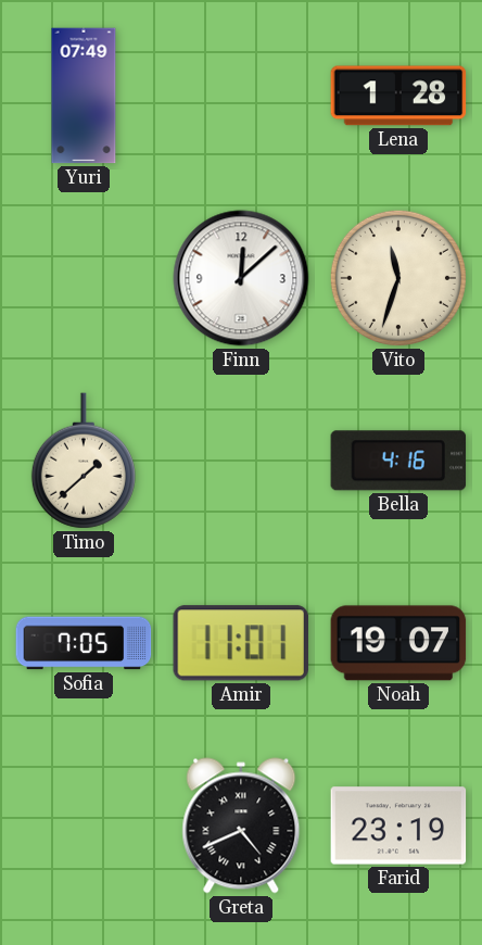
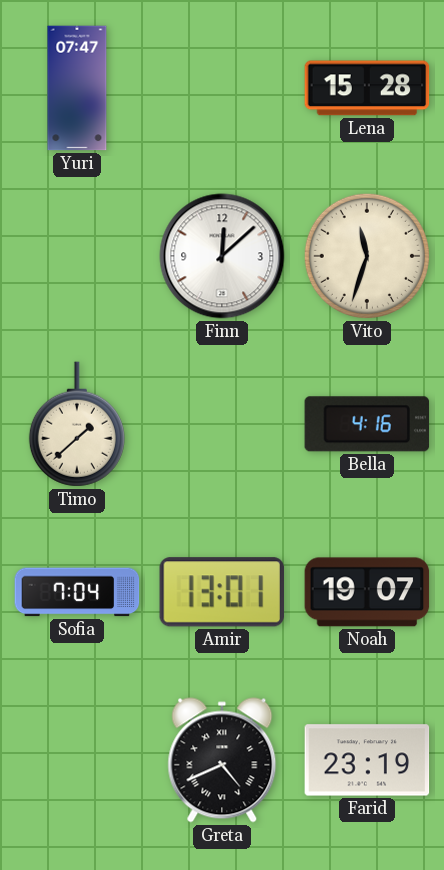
Yuri: 07:49 -> 07:47 (77, 88)
Lena: 1:28 -> 15:28 (367, 88)
Sofia: 7:05 -> 7:04 (77, 592)
Amir: 11:01 -> 13:01 (222, 592)
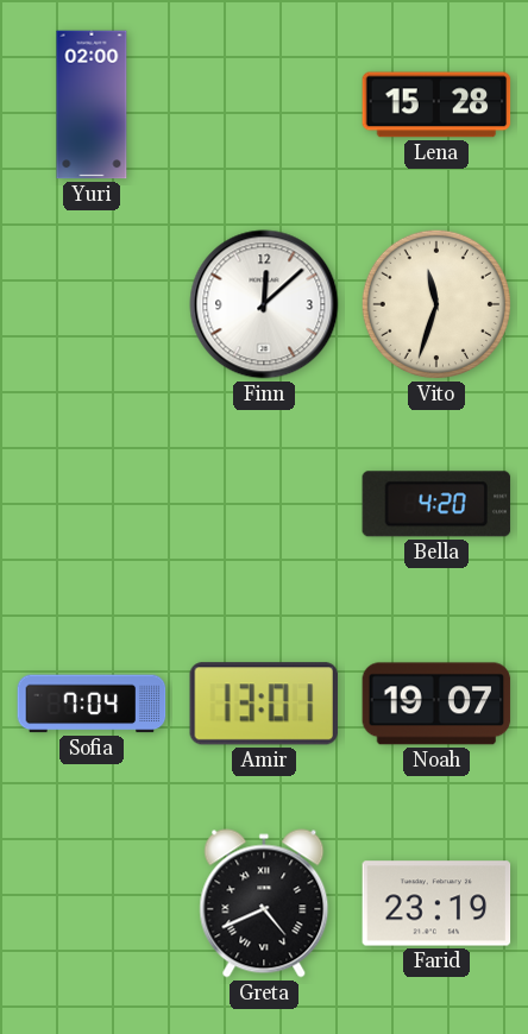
Yuri: 07:47 -> 02:00 (92, 105)
Timo: 1:38 -> none (77, 424)
Bella: 4:16 -> 4:20 (436, 504)
